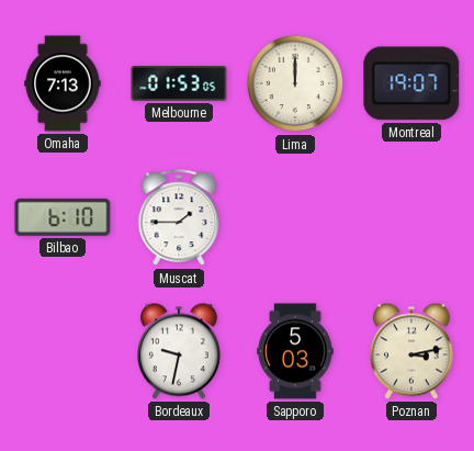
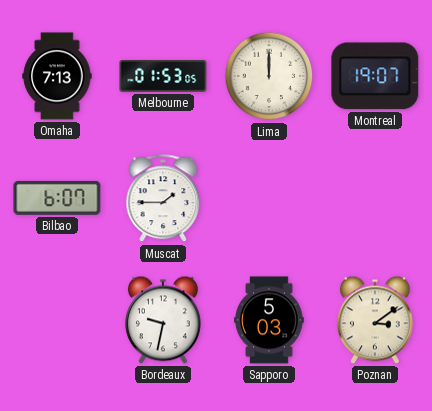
Bilbao: 6:10 -> 6:07 (57, 198)
Poznan: 3:13 -> 3:09 (375, 320)
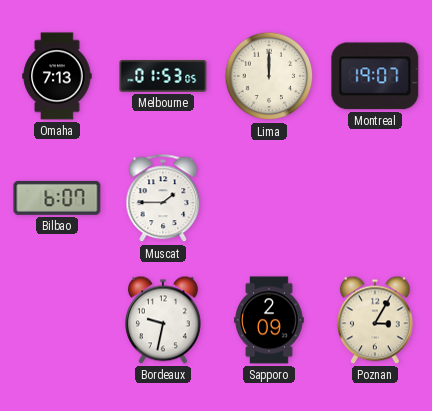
Sapporo: 5:03 -> 2:09 (269, 320)
Poznan: 3:09 -> 3:05 (375, 320)
